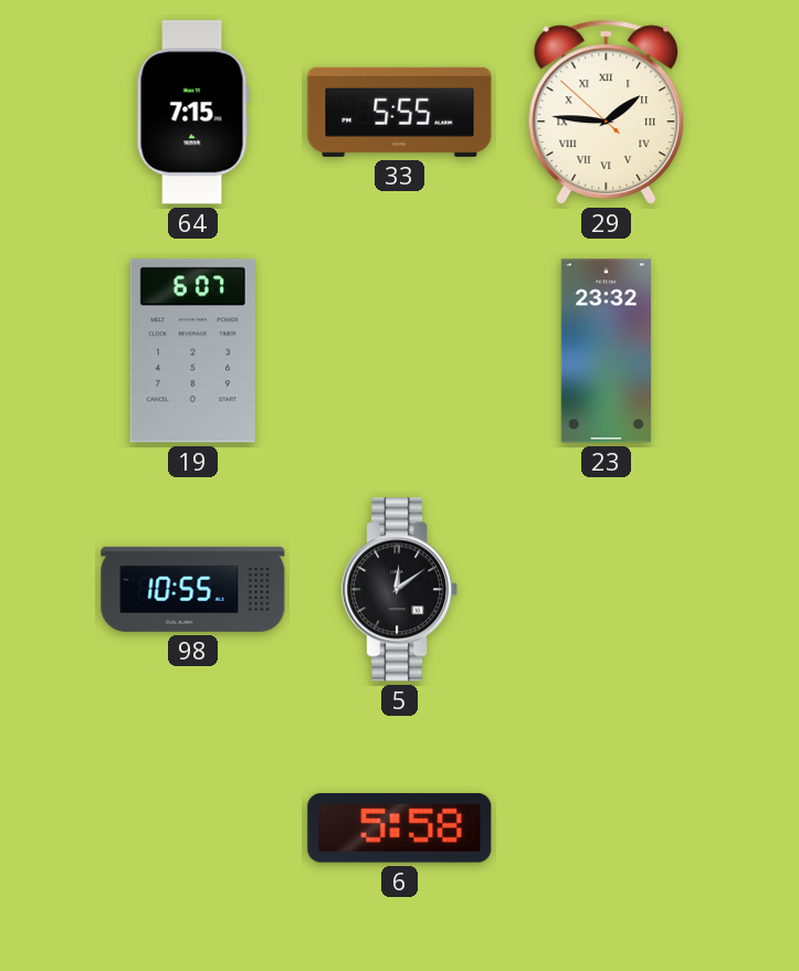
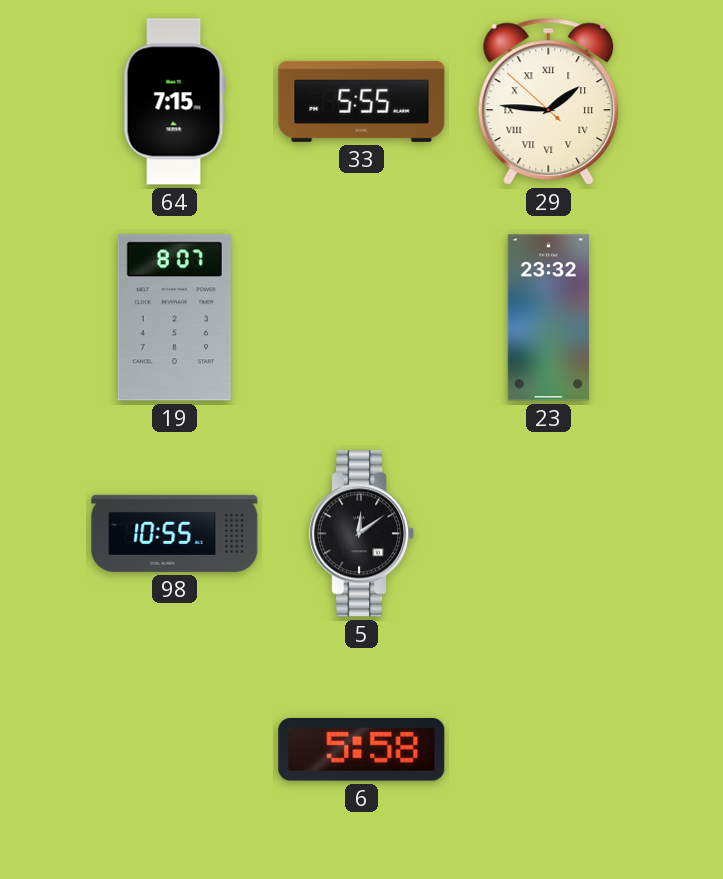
19: 6:07 -> 8:07 (174, 318)
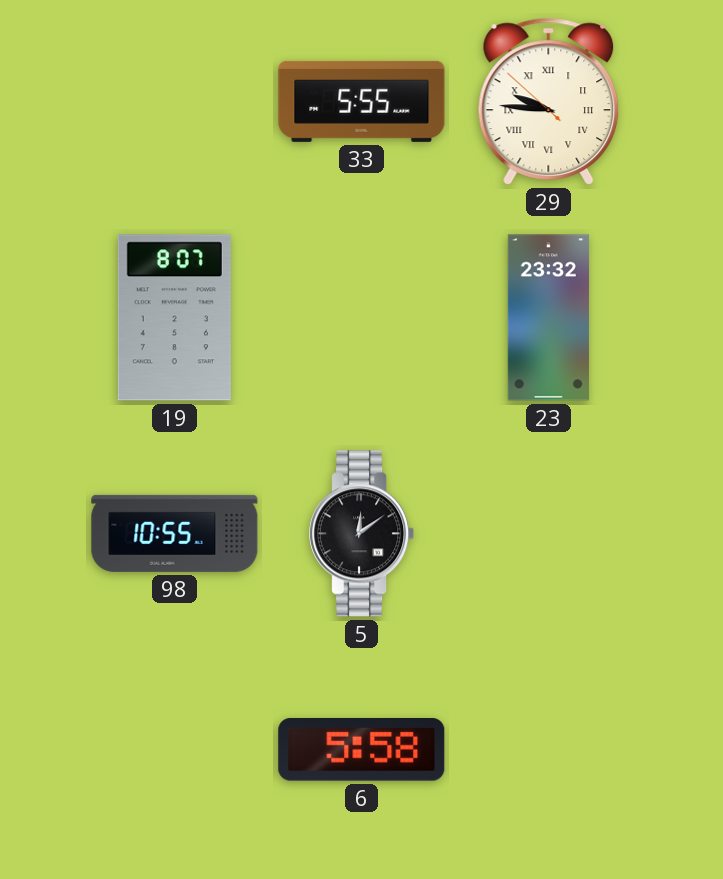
64: 7:15 -> none (174, 102)
29: 1:45 -> 9:45 (549, 101)
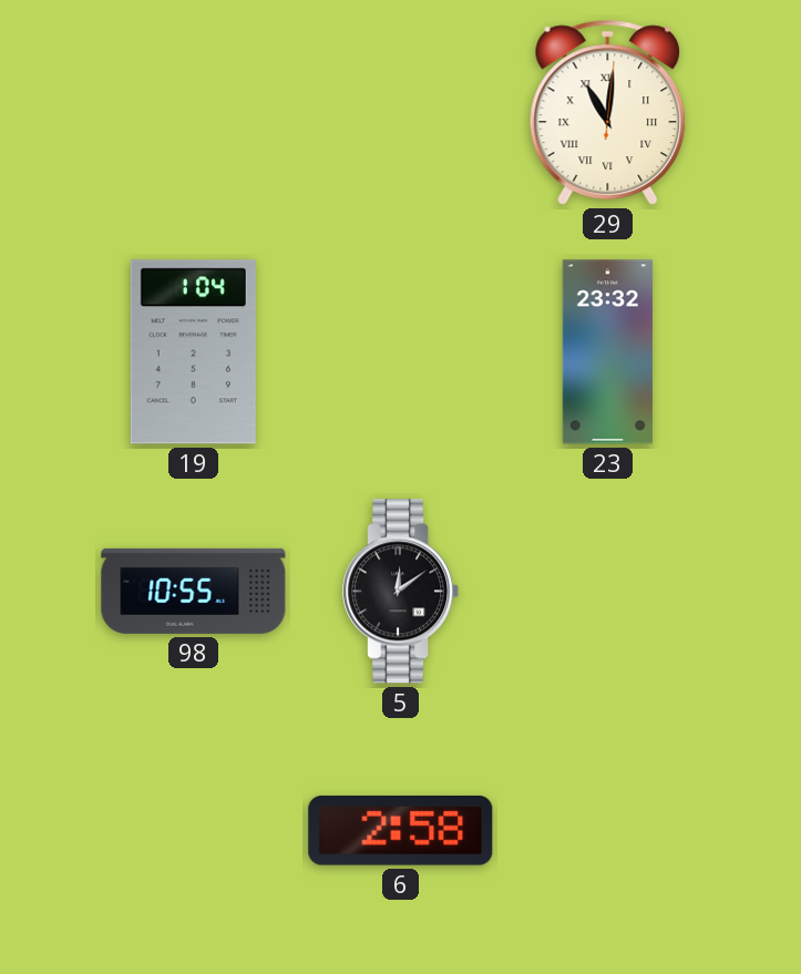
33: 5:55 -> none (362, 101)
29: 9:45 -> 11:01 (608, 112)
19: 8:07 -> 1:04 (193, 352)
6: 5:58 -> 2:58 (401, 831)
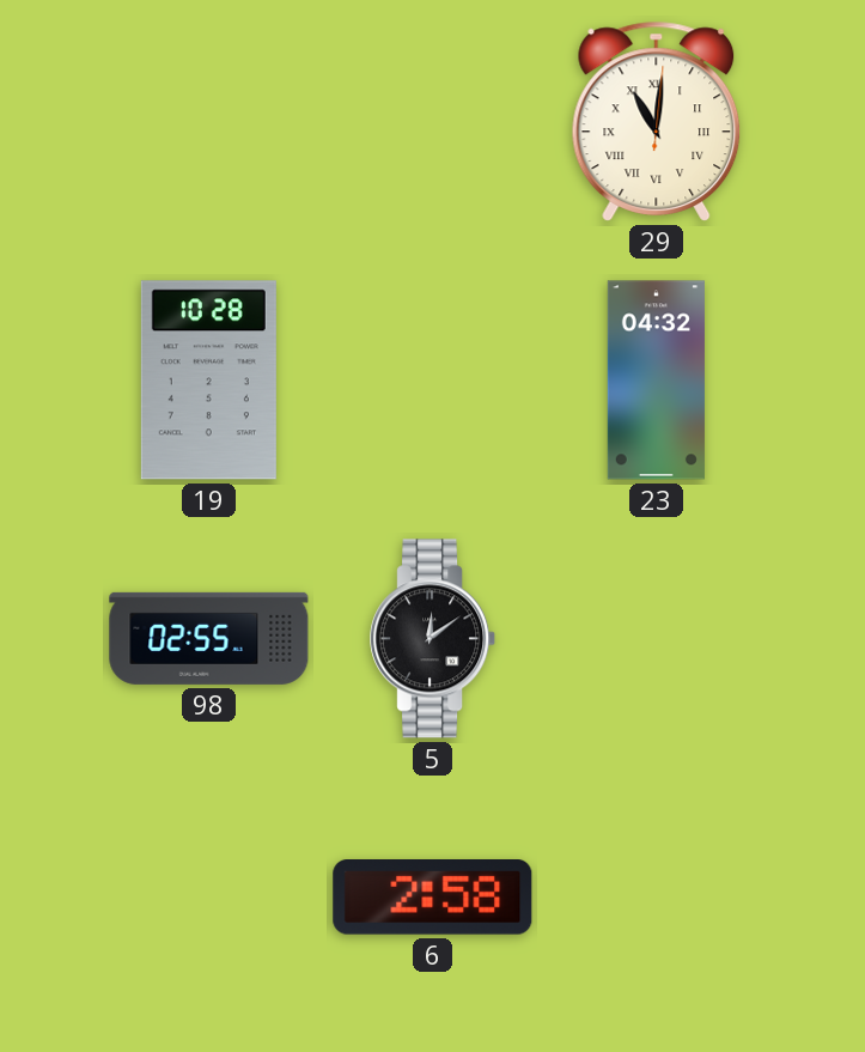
19: 1:04 -> 10:28 (208, 381)
23: 23:32 -> 04:32 (656, 381)
98: 10:55 -> 02:55 (209, 638)
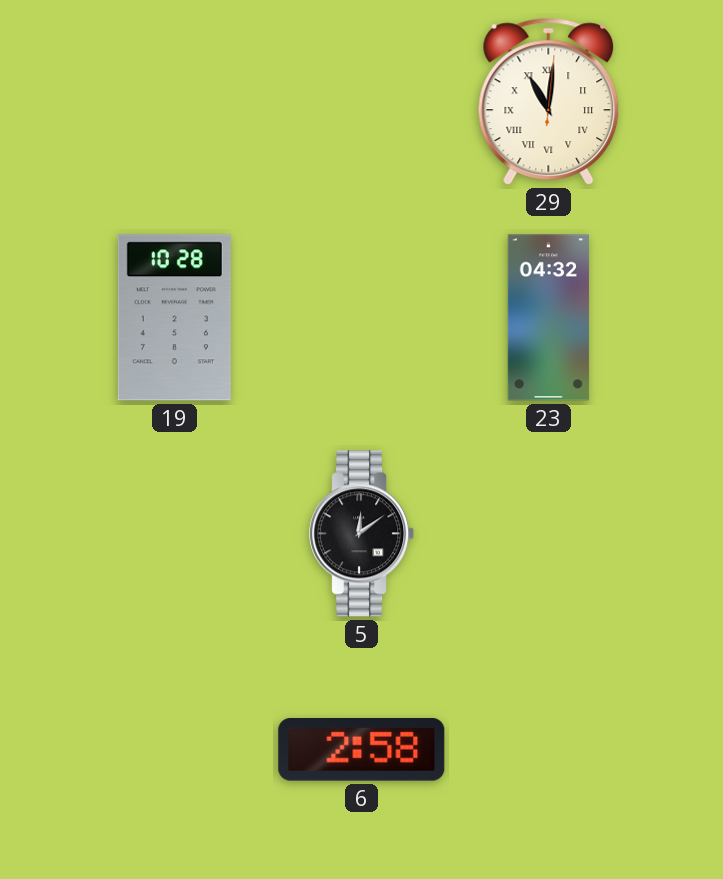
98: 02:55 -> none (209, 638)
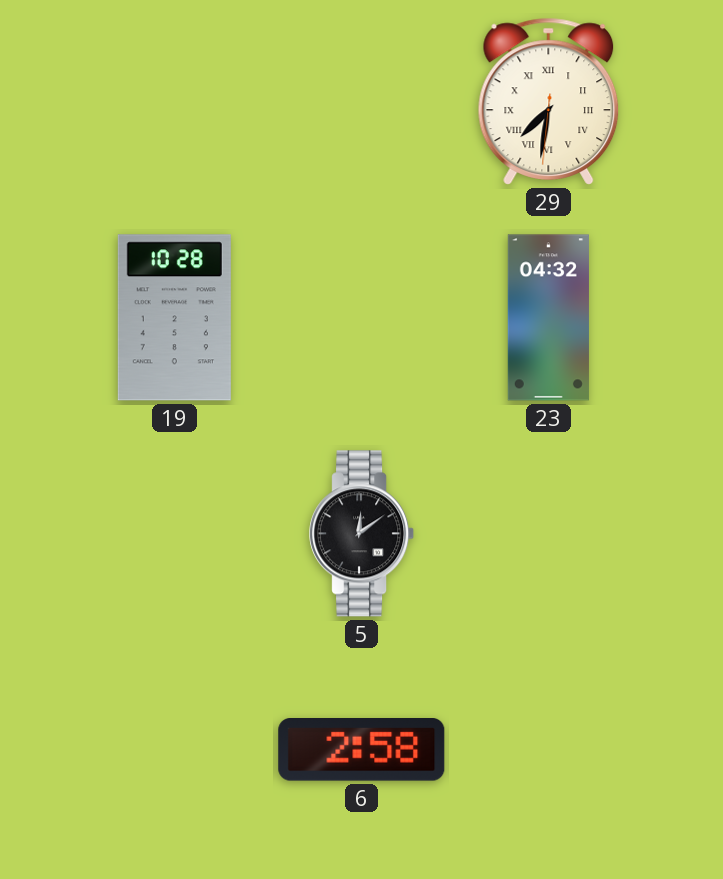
29: 11:01 -> 7:31 (549, 101)
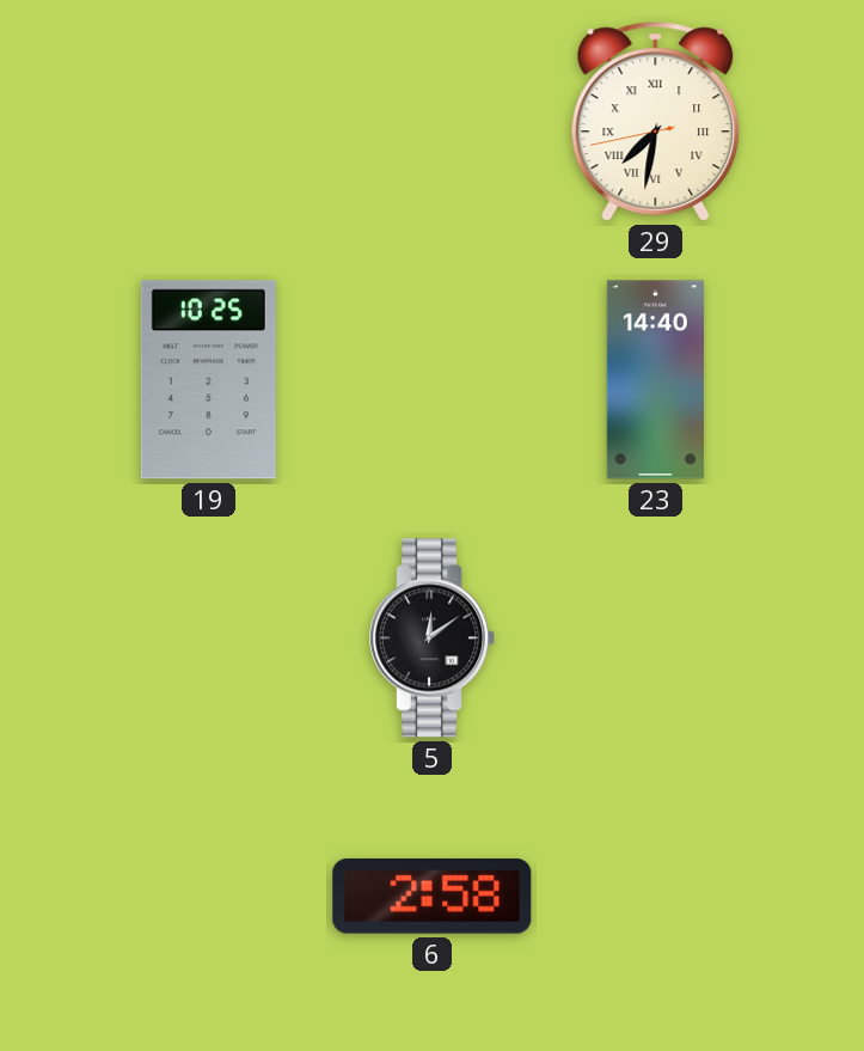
29: 7:31:31 -> 7:31:43 (656, 121)
19: 10:28 -> 10:25 (208, 380)
23: 04:32 -> 14:40 (655, 380)
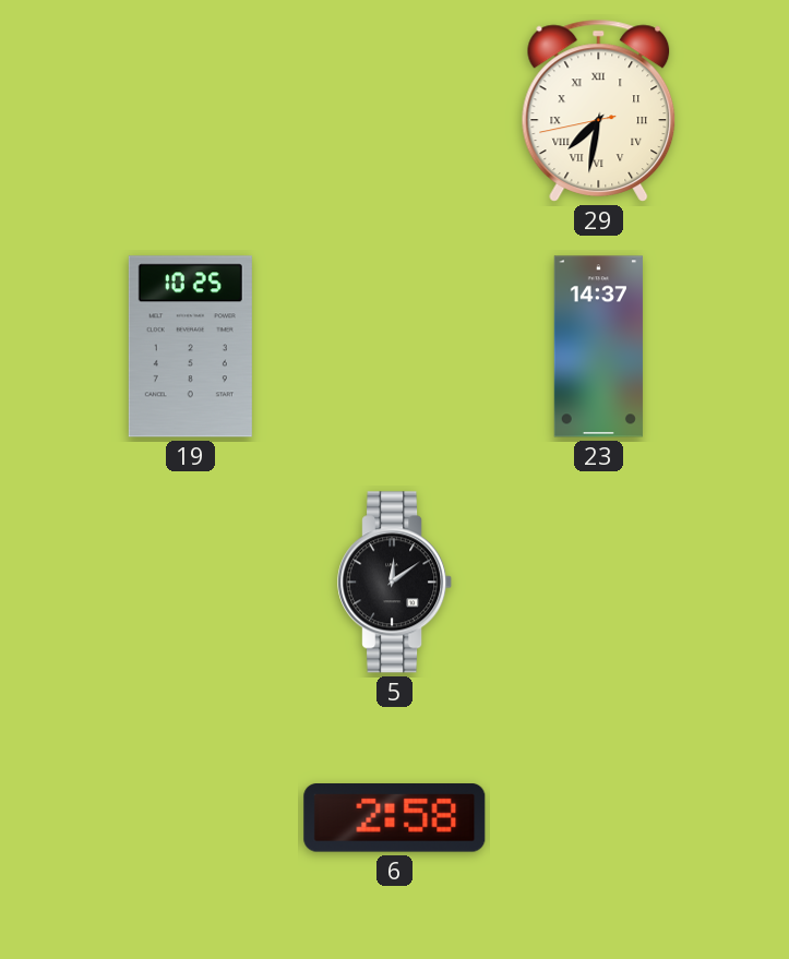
23: 14:40 -> 14:37 (598, 347)
